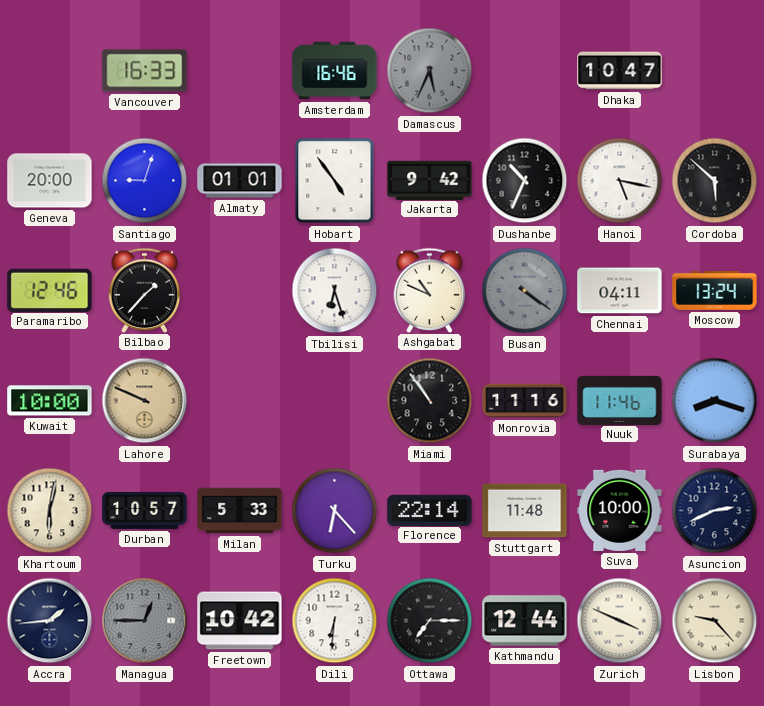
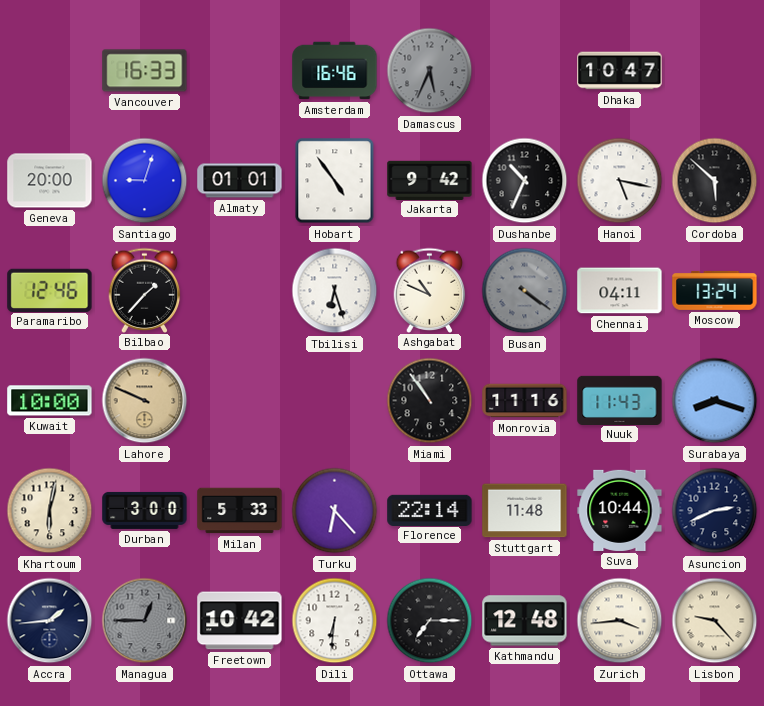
Nuuk: 11:46 -> 11:43 (620, 400)
Durban: 10:57 -> 3:00 (145, 510)
Suva: 10:00 -> 10:44 (620, 510)
Kathmandu: 12:44 -> 12:48 (525, 621)
Zurich: 3:49 -> 3:44 (620, 621)
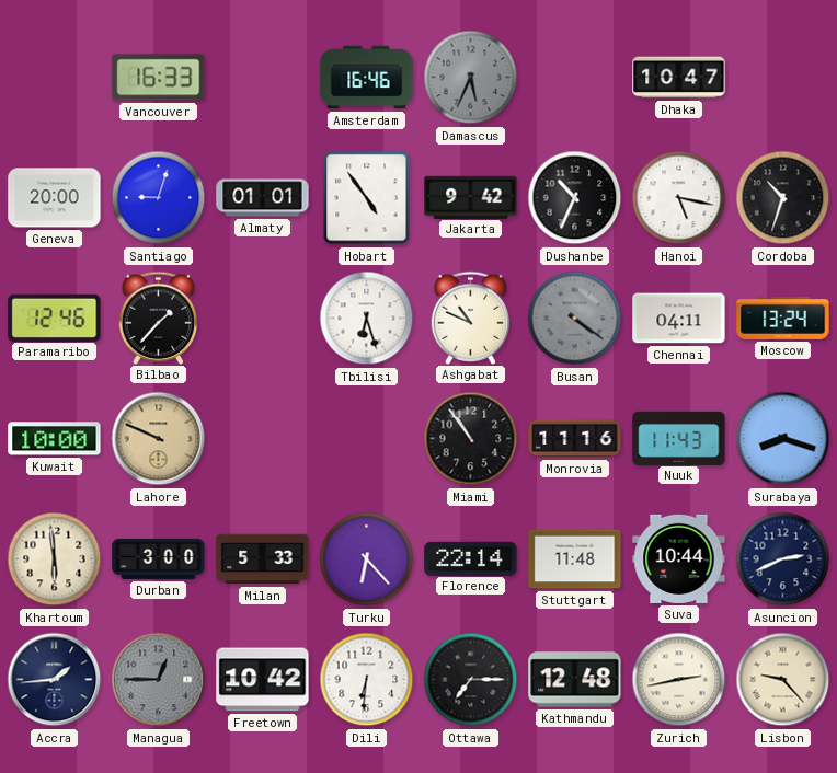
Cordoba: 5:52 -> 10:33 (783, 198)
Khartoum: 6:02 -> 5:59 (55, 559)
Zurich: 3:44 -> 2:43 (679, 680)
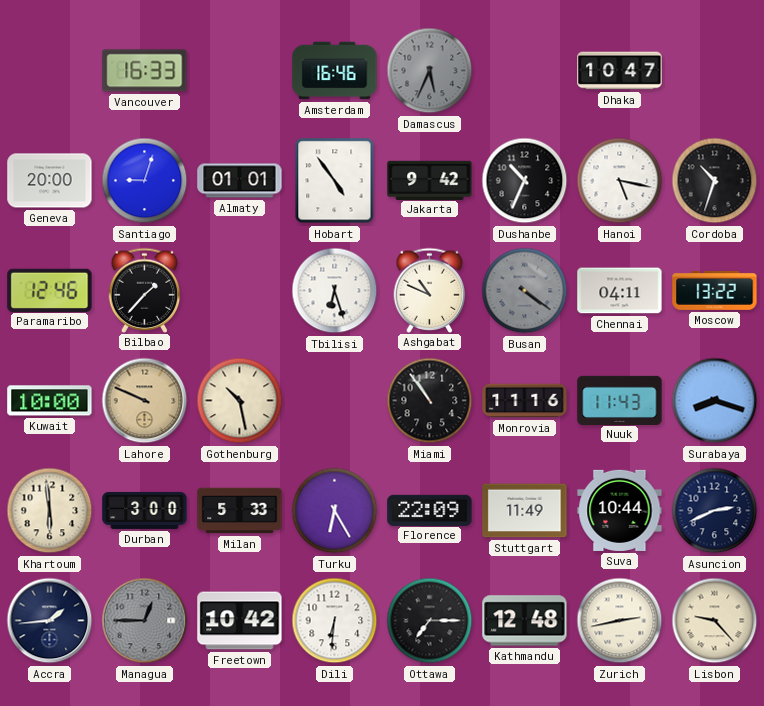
Moscow: 13:24 -> 13:22 (715, 290)
Gothenburg: none -> 10:28 (240, 401)
Turku: 6:23 -> 6:25 (335, 511)
Florence: 22:14 -> 22:09 (430, 510)
Stuttgart: 11:48 -> 11:49 (525, 511)
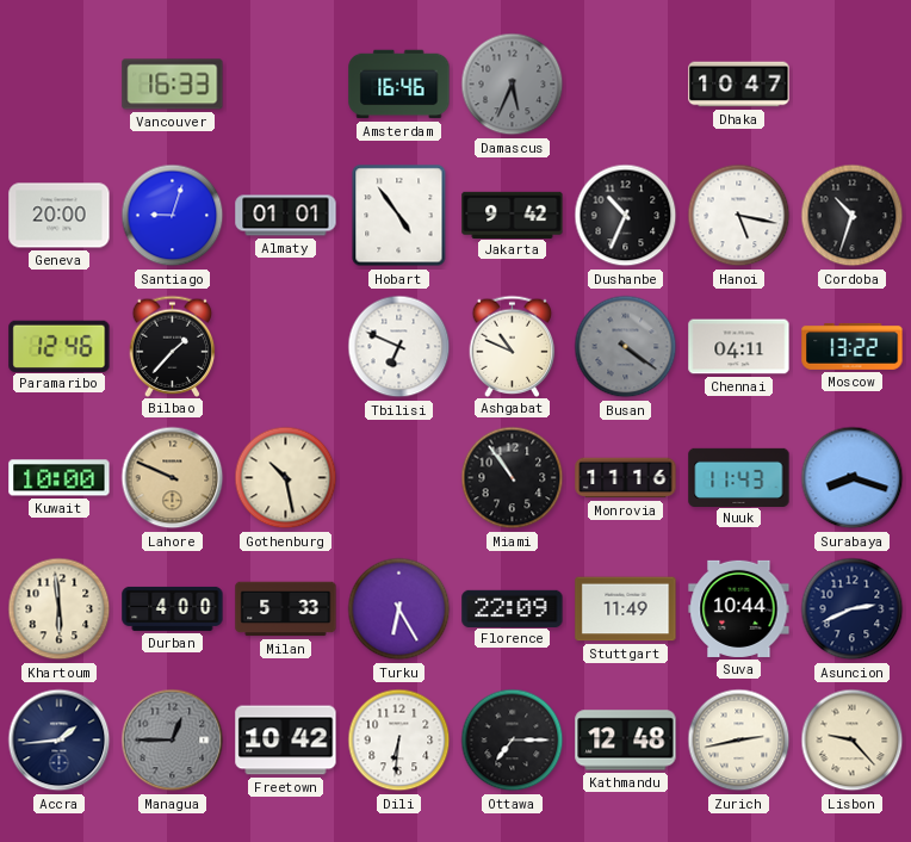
Tbilisi: 6:27 -> 6:49 (399, 347)
Durban: 3:00 -> 4:00 (173, 608)
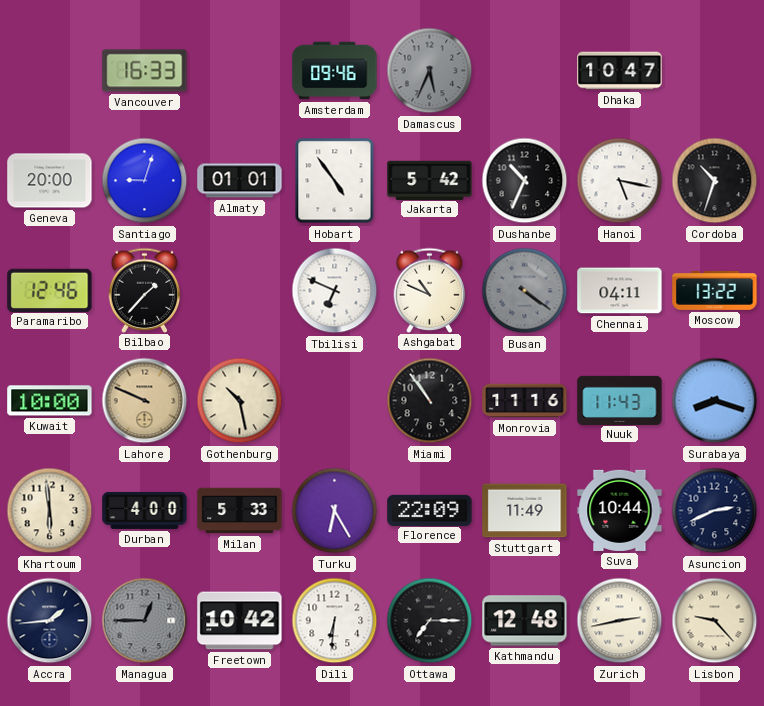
Amsterdam: 16:46 -> 09:46 (335, 71)
Jakarta: 9:42 -> 5:42 (430, 180)
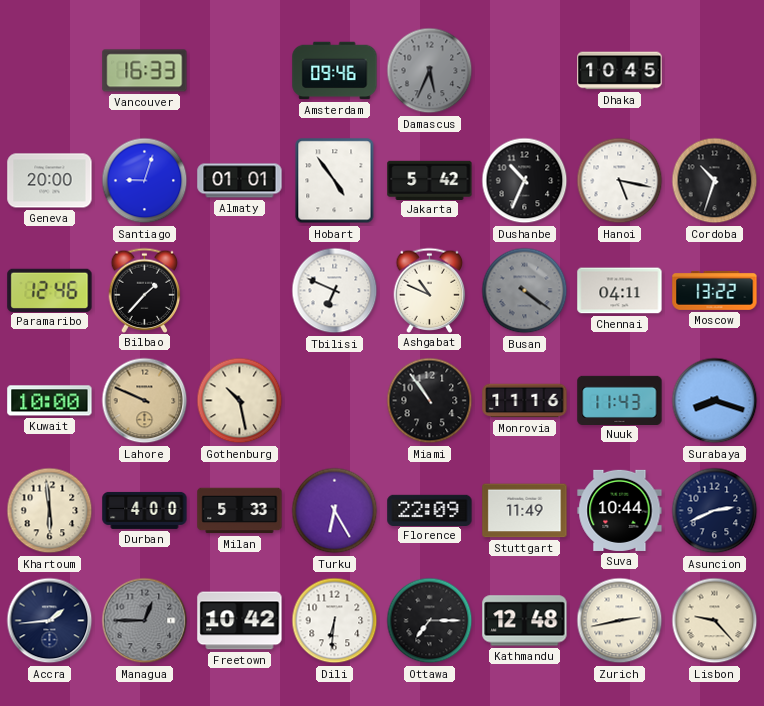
Dhaka: 10:47 -> 10:45 (620, 71)
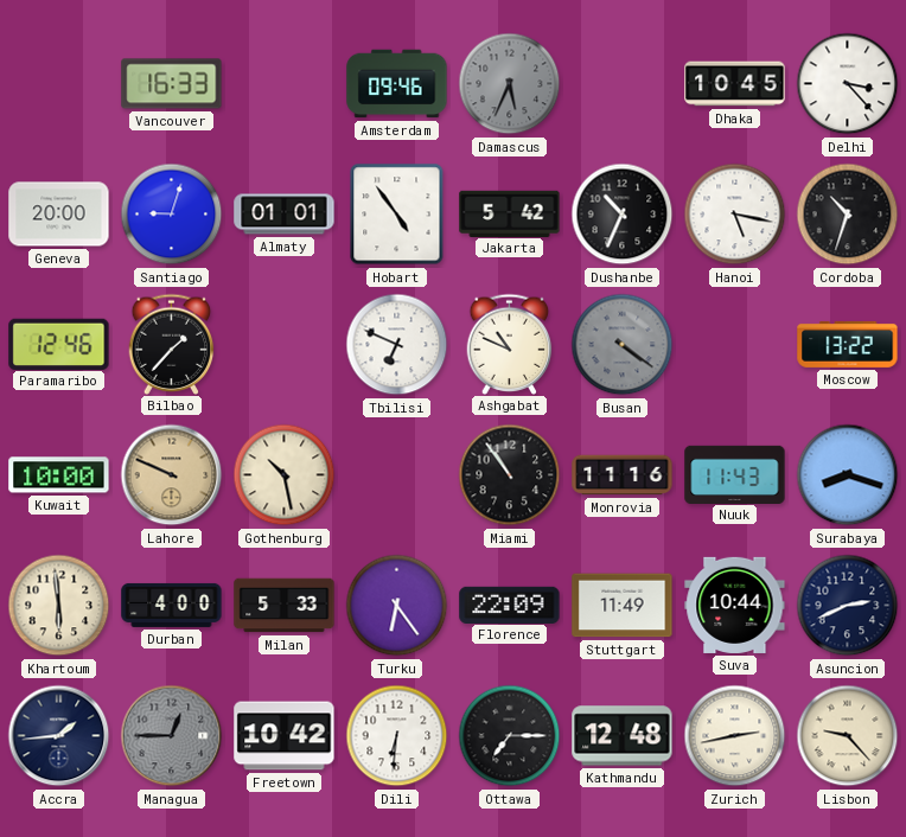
Delhi: none -> 3:23 (848, 84)
Chennai: 04:11 -> none (620, 291)
Turku: 6:25 -> 6:24 (397, 606)
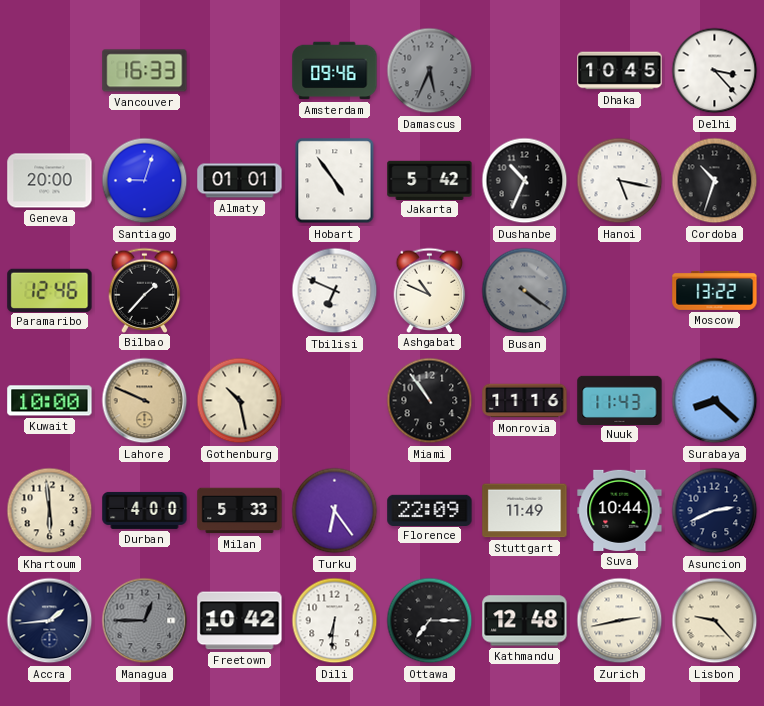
Surabaya: 8:18 -> 8:22 (715, 401)
